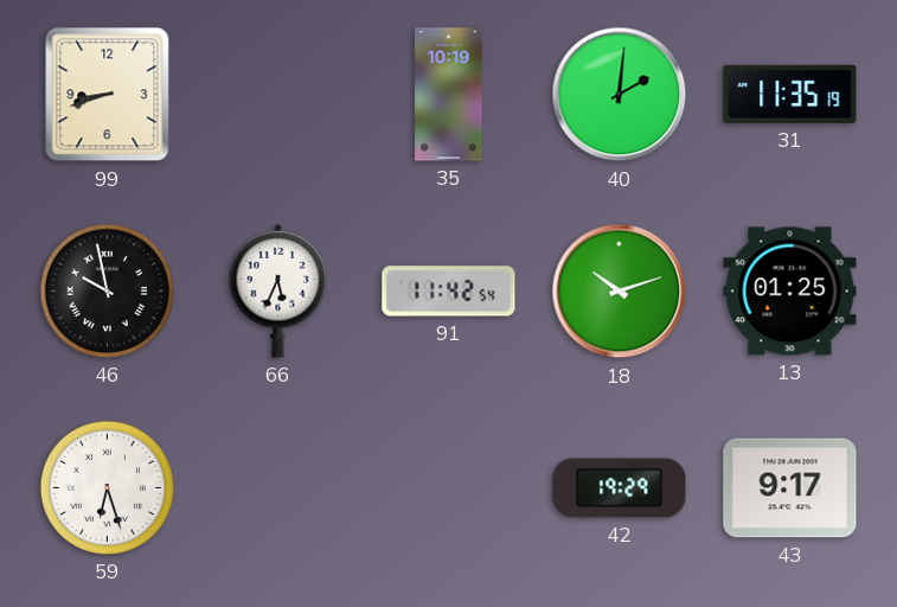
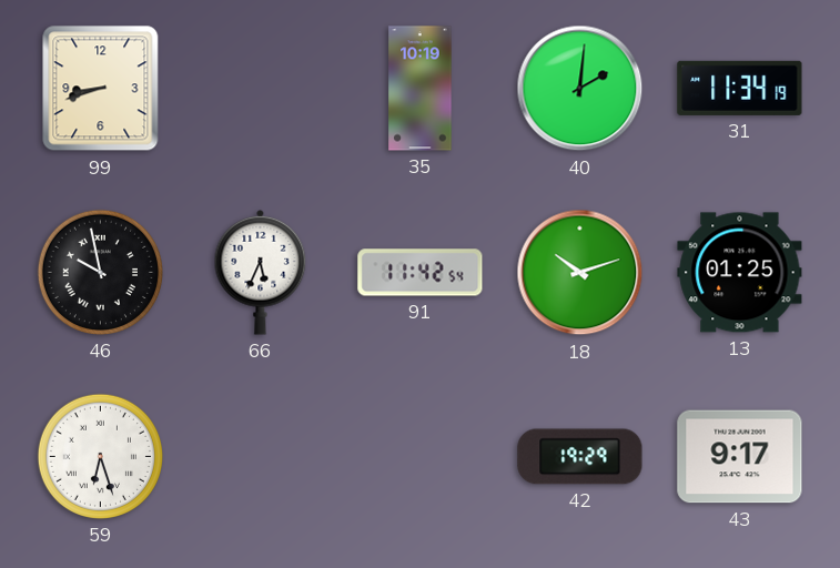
31: 11:35 -> 11:34 (740, 88)
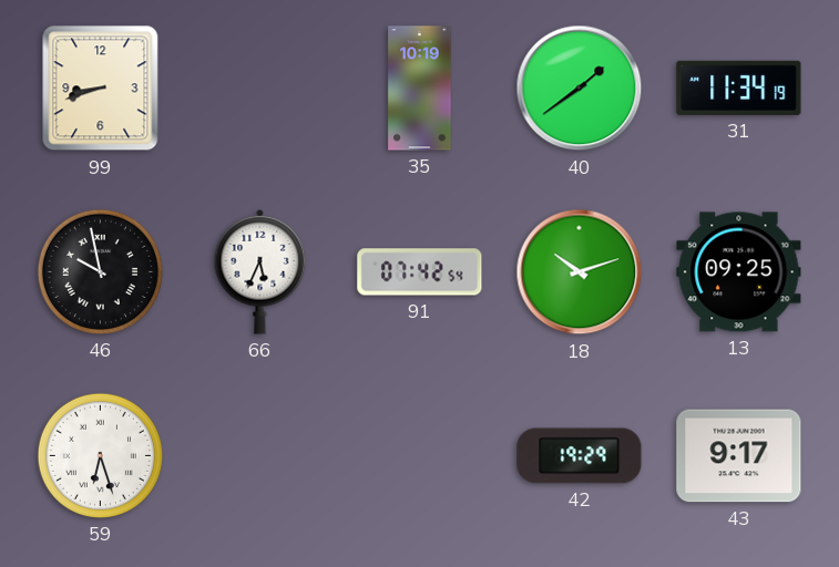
40: 2:01 -> 1:39 (580, 89)
91: 11:42 -> 07:42 (420, 272)
13: 01:25 -> 09:25 (739, 272)
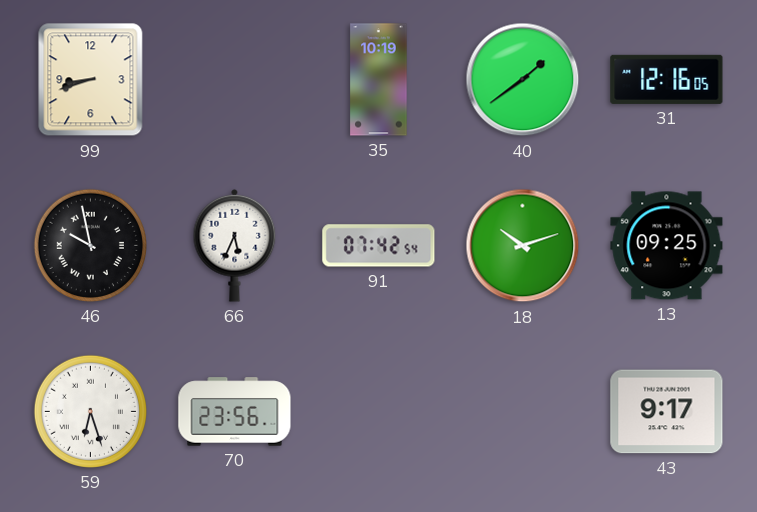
31: 11:34 -> 12:16 (667, 79)
70: none -> 23:56 (235, 412)
42: 19:29 -> none (580, 456)
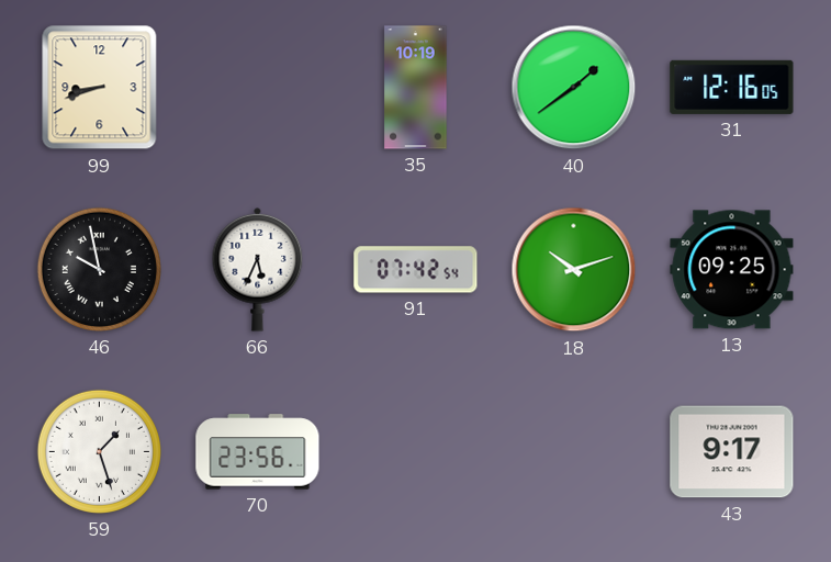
59: 6:27 -> 1:27 (99, 451)
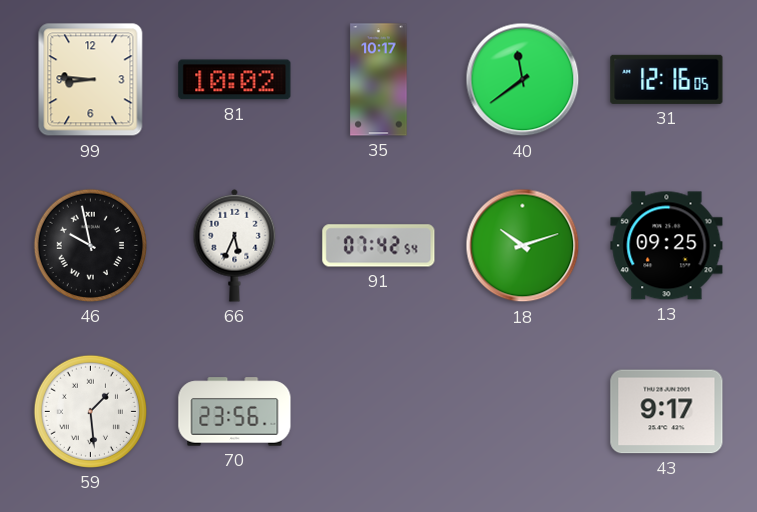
99: 8:42 -> 8:46 (91, 80)
81: none -> 10:02 (235, 80)
35: 10:19 -> 10:17 (379, 80)
40: 1:39 -> 11:39 (523, 80)
59: 1:27 -> 1:29 (90, 411)
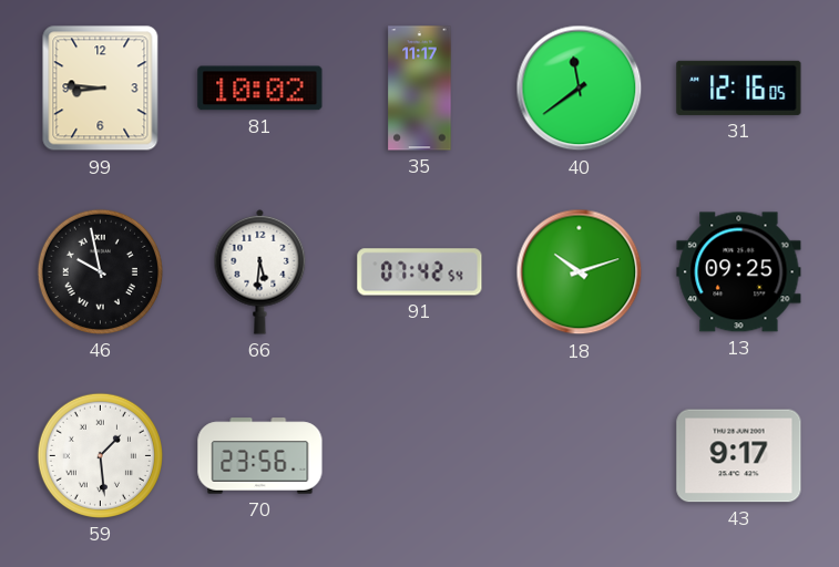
35: 10:17 -> 11:17 (420, 89)
66: 5:34 -> 5:31 (260, 271)
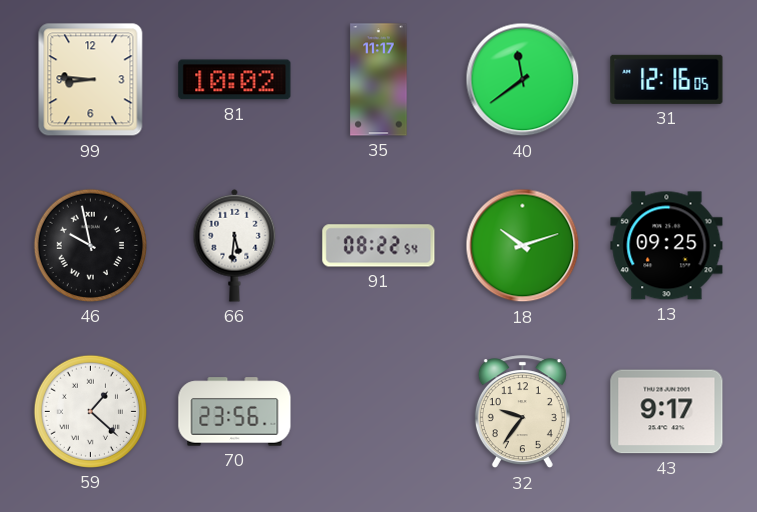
91: 07:42 -> 08:22 (379, 246)
59: 1:29 -> 1:22 (90, 411)
32: none -> 9:36 (522, 412)
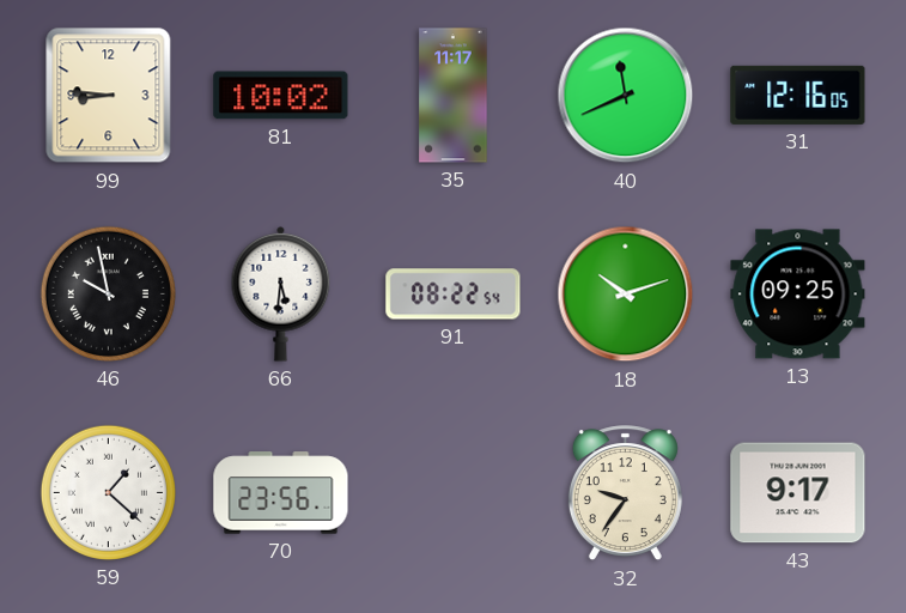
40: 11:39 -> 11:41 (626, 96)
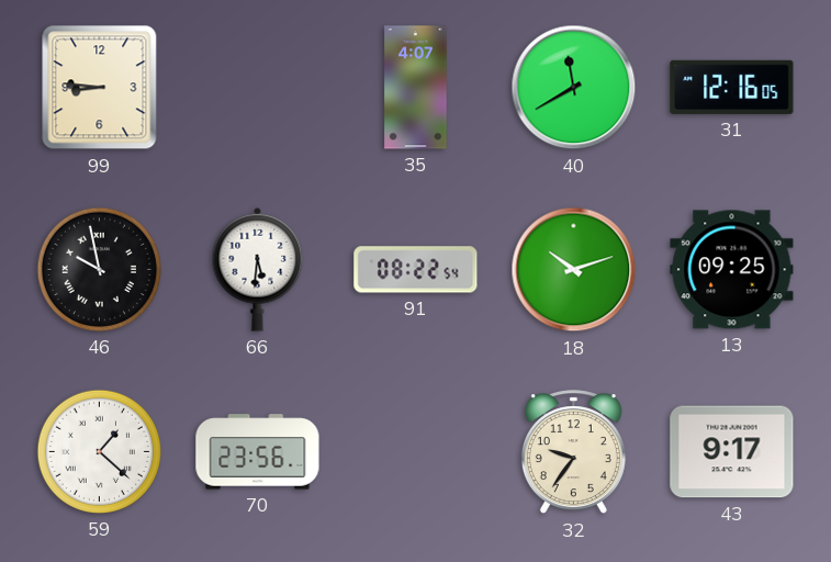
81: 10:02 -> none (281, 96)
35: 11:17 -> 4:07 (416, 88)
40: 11:41 -> 11:40 (574, 88)
